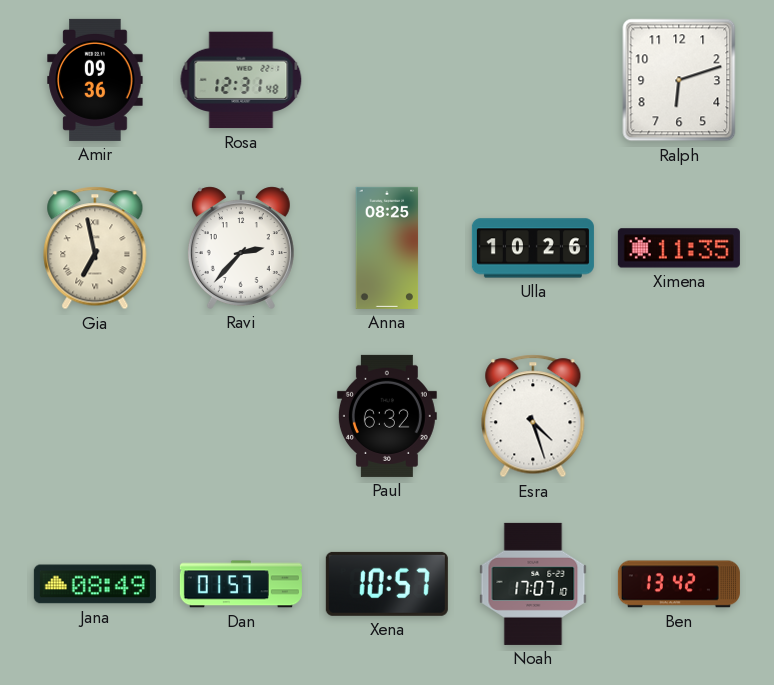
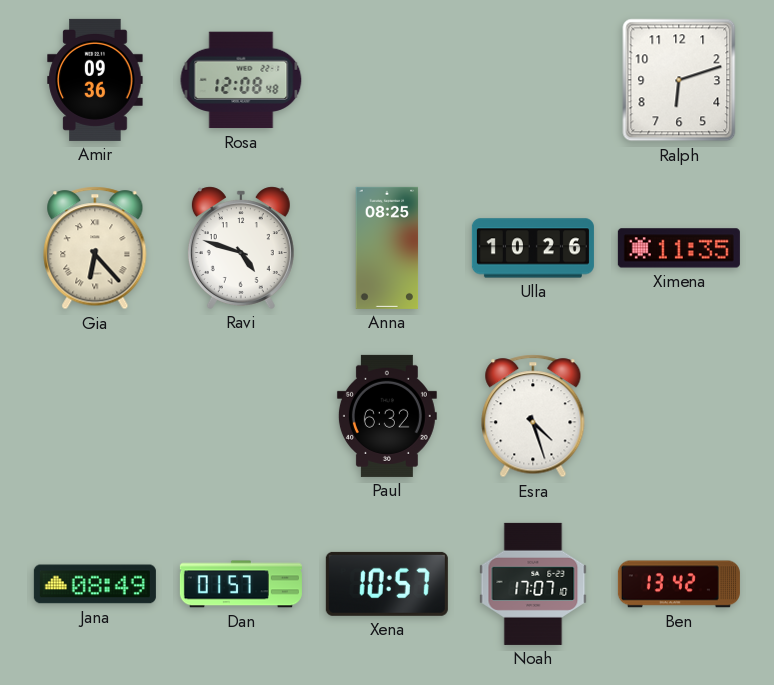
Rosa: 12:31 -> 12:08 (241, 80)
Gia: 6:58 -> 6:23 (95, 248)
Ravi: 2:37 -> 4:48 (241, 248)
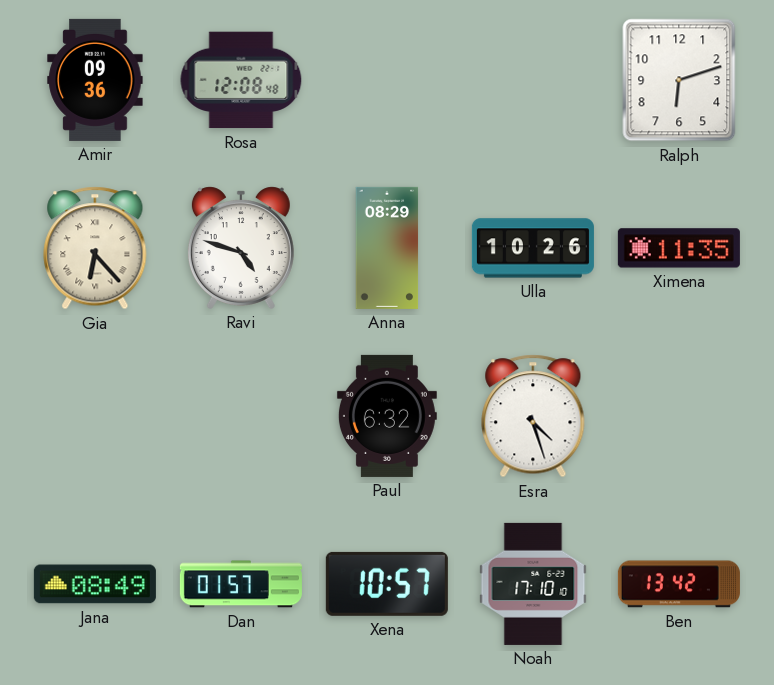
Anna: 08:25 -> 08:29 (387, 248)
Noah: 17:07 -> 17:10 (533, 584)
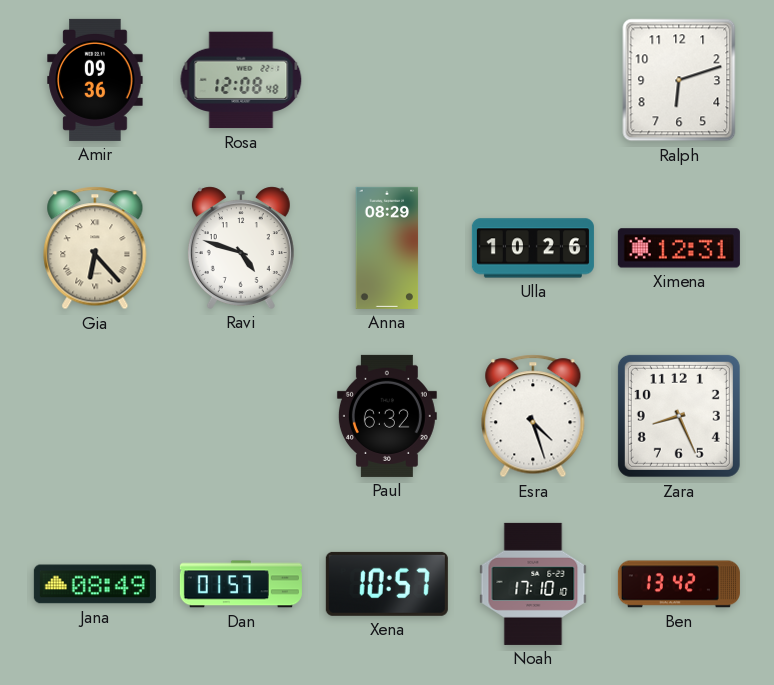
Ximena: 11:35 -> 12:31 (679, 248)
Zara: none -> 8:26 (679, 416)
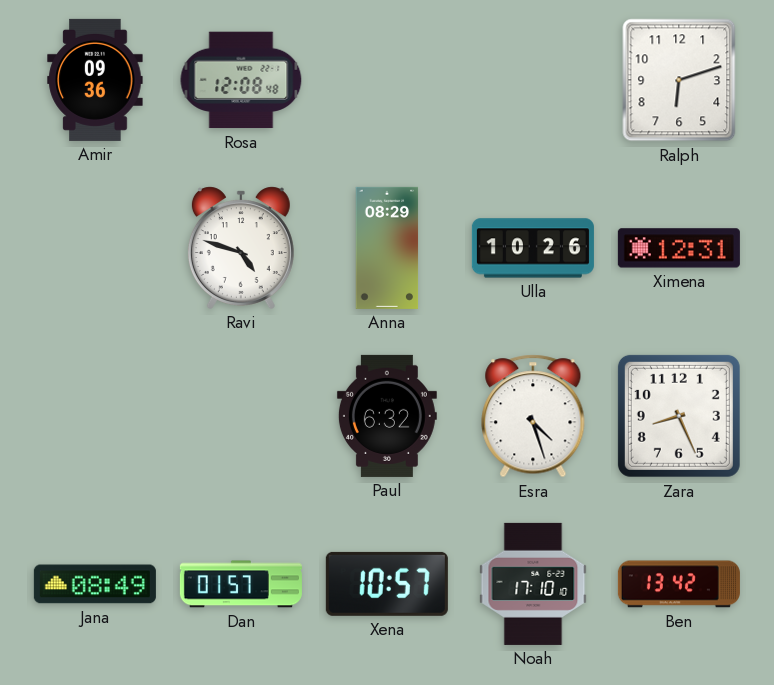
Gia: 6:23 -> none (95, 248)
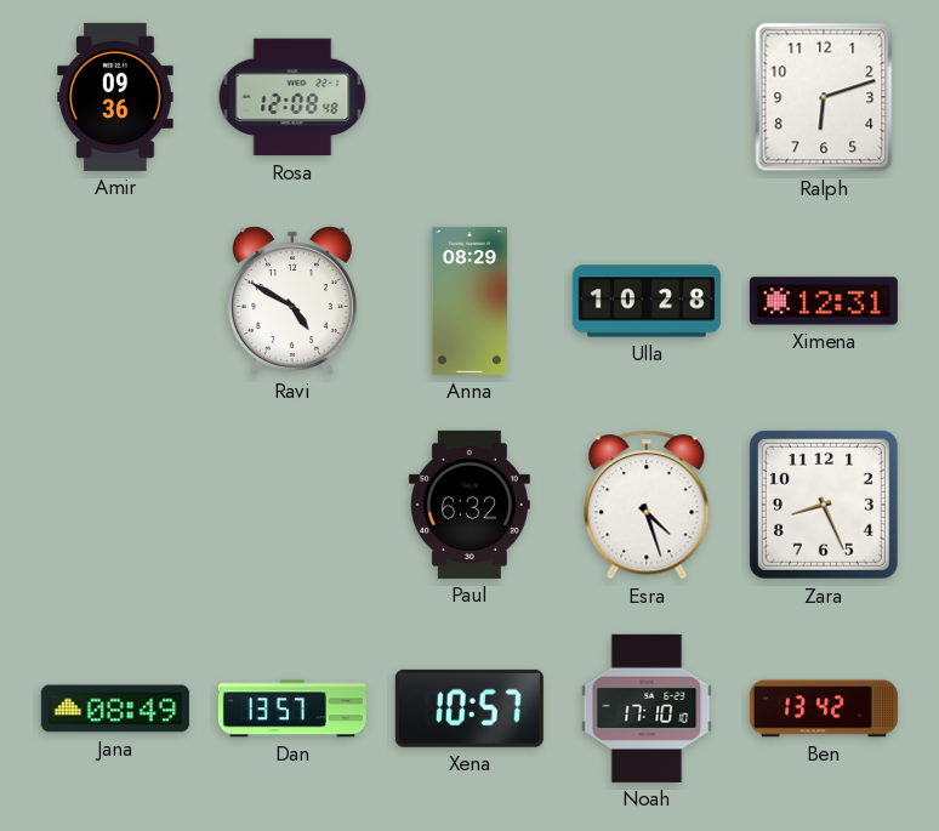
Ravi: 4:48 -> 4:50 (292, 301)
Ulla: 10:26 -> 10:28 (647, 301)
Dan: 01:57 -> 13:57 (292, 708)
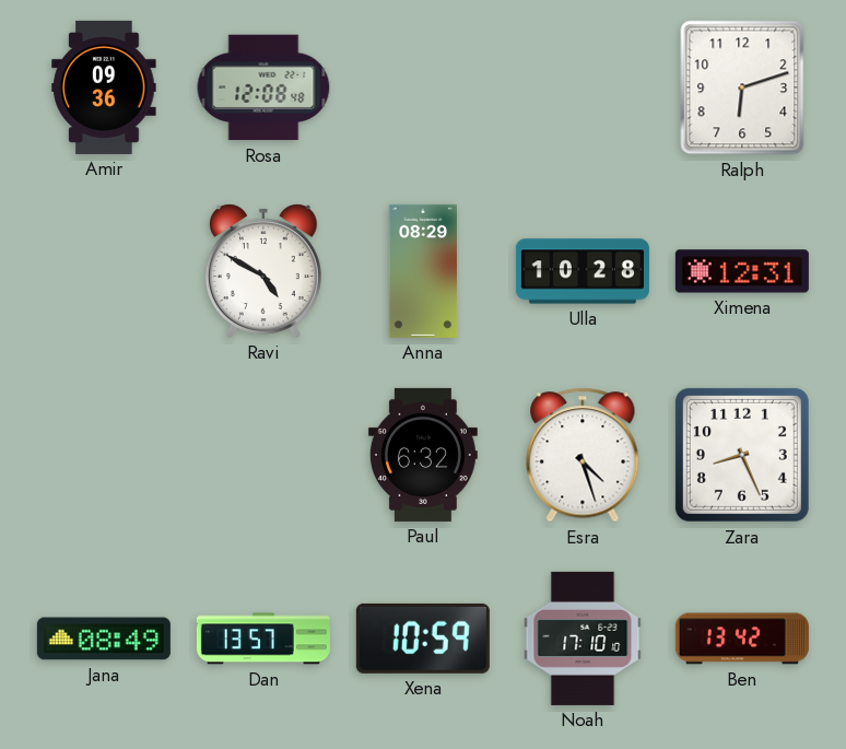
Xena: 10:57 -> 10:59 (423, 639)
